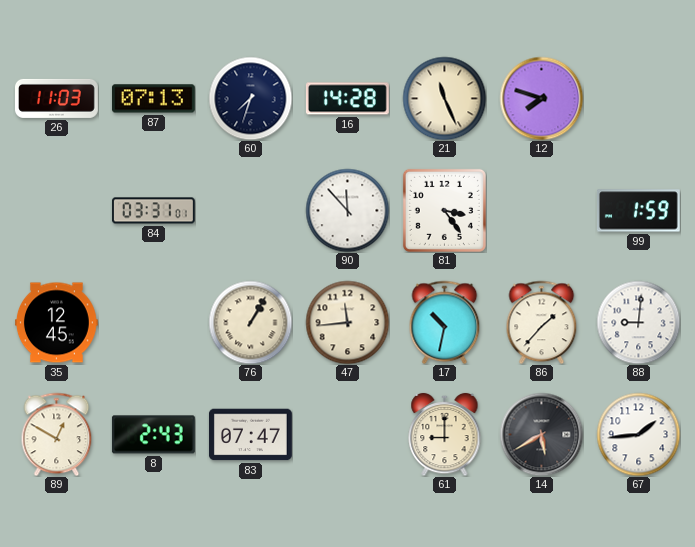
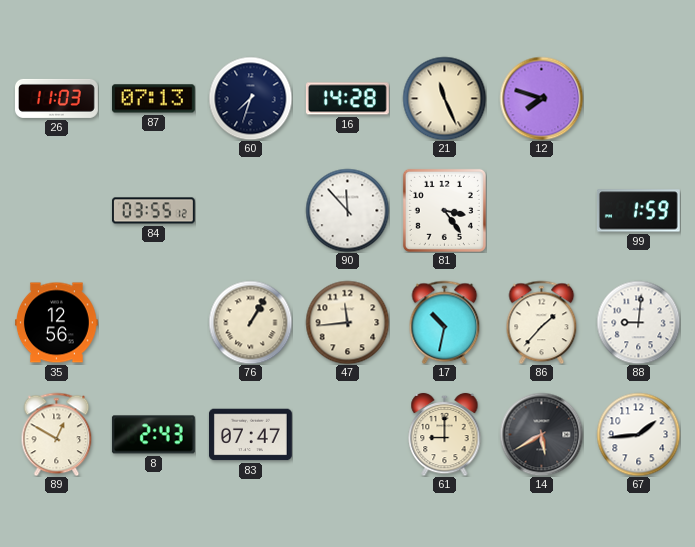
84: 03:31 -> 03:55 (153, 211)
35: 12:45 -> 12:56 (56, 323)
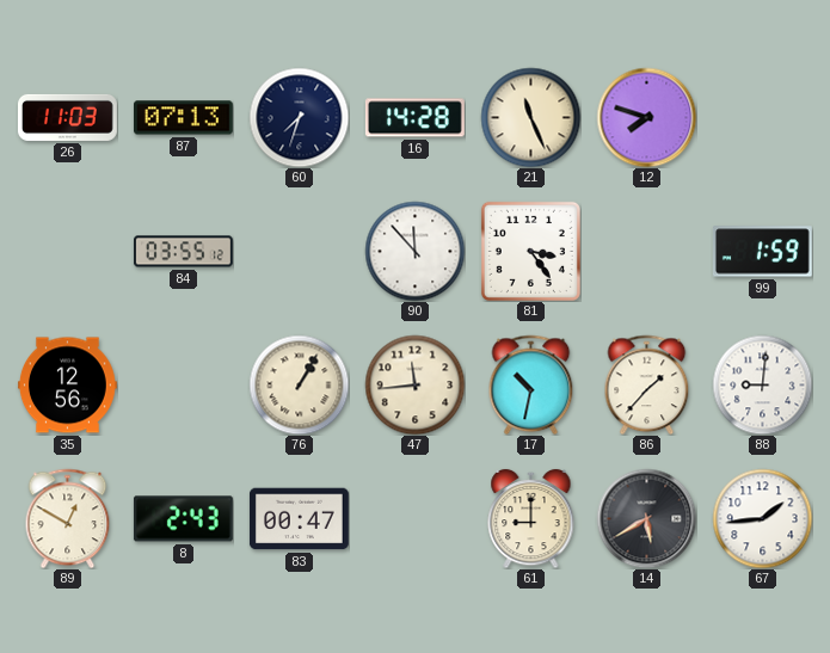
83: 07:47 -> 00:47 (299, 519)
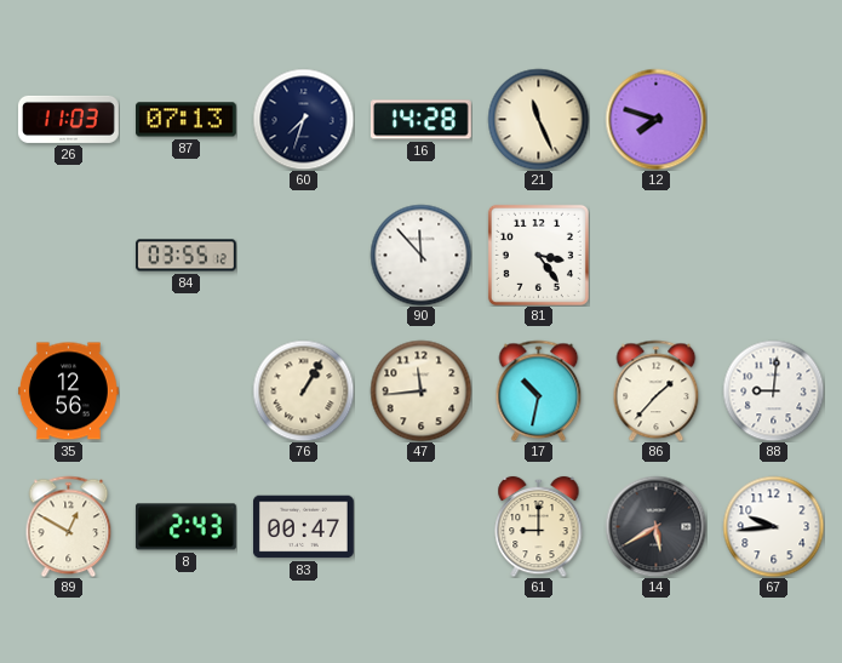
99: 1:59 -> none (762, 252)
67: 1:44 -> 9:44 (773, 526)
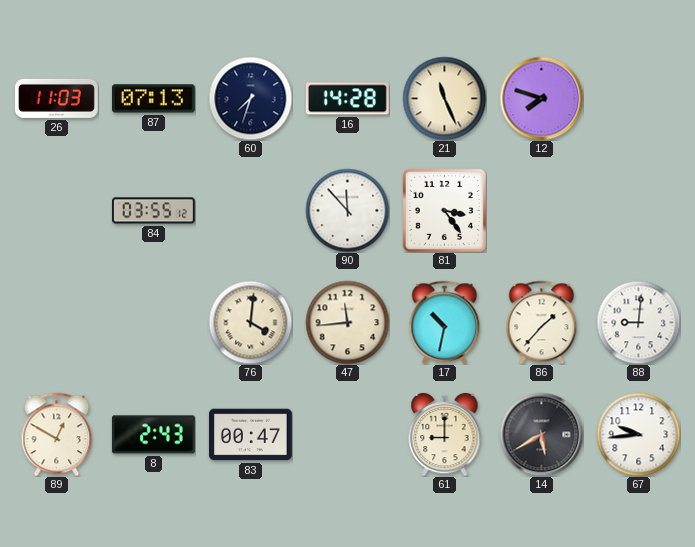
35: 12:56 -> none (68, 391)
76: 1:05 -> 4:01 (250, 322)
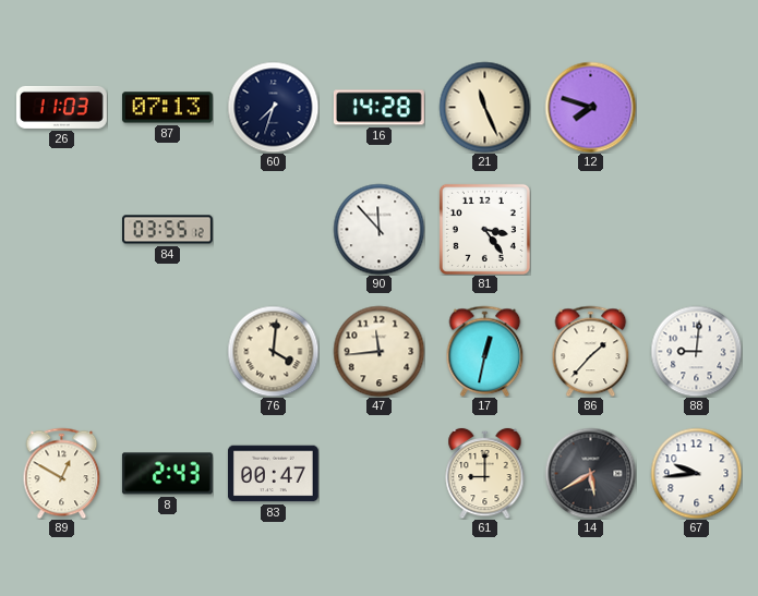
17: 10:32 -> 12:32 (485, 351)
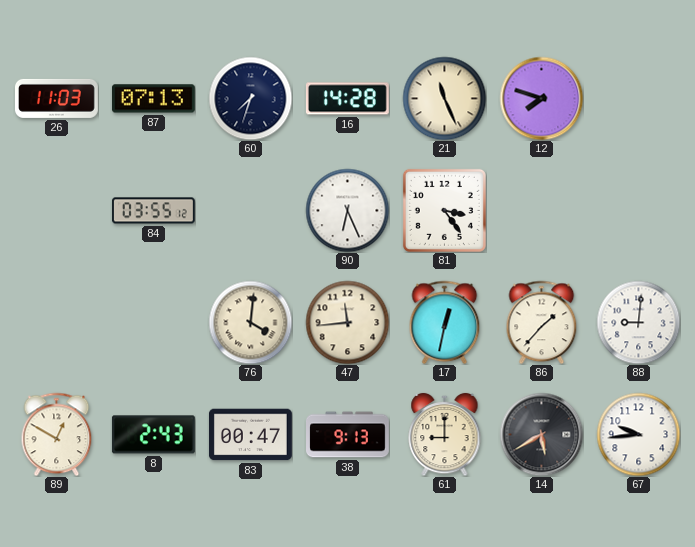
90: 11:53 -> 6:26 (347, 210)
38: none -> 9:13 (348, 435)
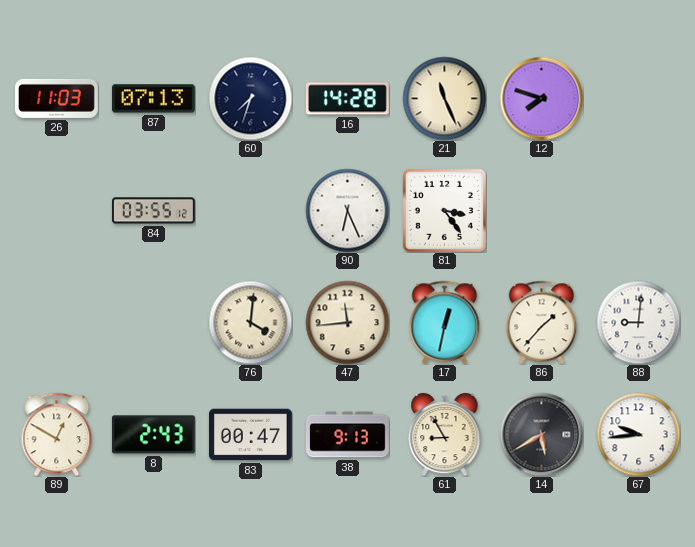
61: 9:00 -> 8:55 (445, 434)
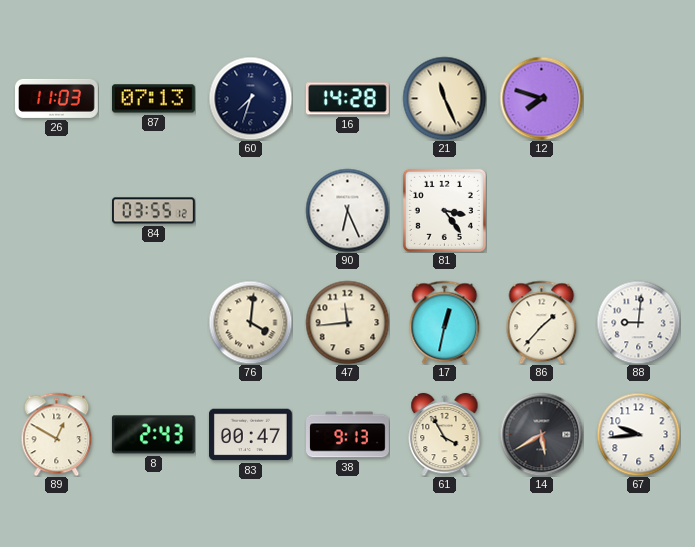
61: 8:55 -> 3:55 (445, 434)
